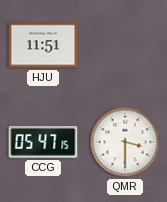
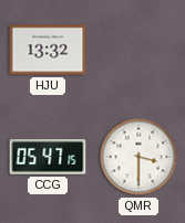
HJU: 11:51 -> 13:32 (48, 50)
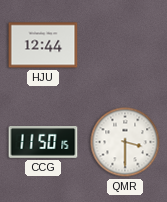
HJU: 13:32 -> 12:44 (43, 45)
CCG: 05:47 -> 11:50 (43, 143)
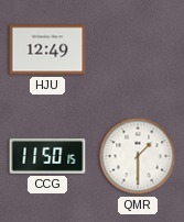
HJU: 12:44 -> 12:49 (47, 49)
QMR: 3:30 -> 1:30 (138, 156)
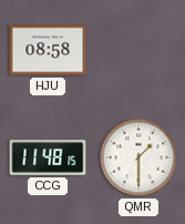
HJU: 12:49 -> 08:58 (48, 50)
CCG: 11:50 -> 11:48 (48, 159)
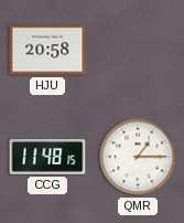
HJU: 08:58 -> 20:58 (47, 50)
QMR: 1:30 -> 1:15 (138, 157)
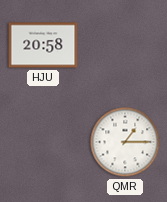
CCG: 11:48 -> none (47, 158)
